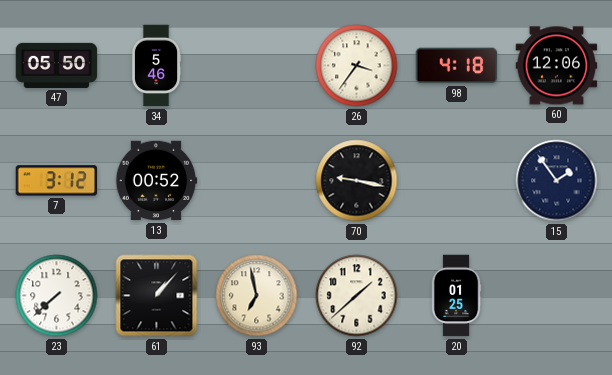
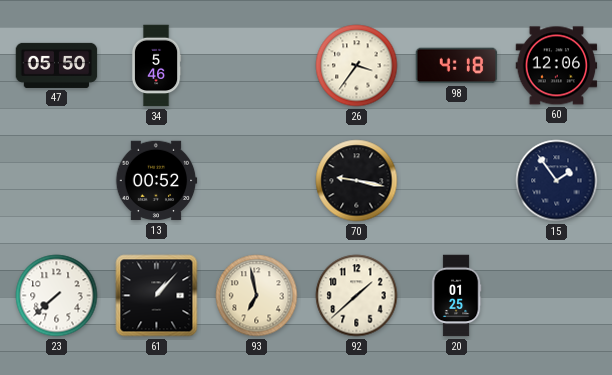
7: 3:12 -> none (57, 181)
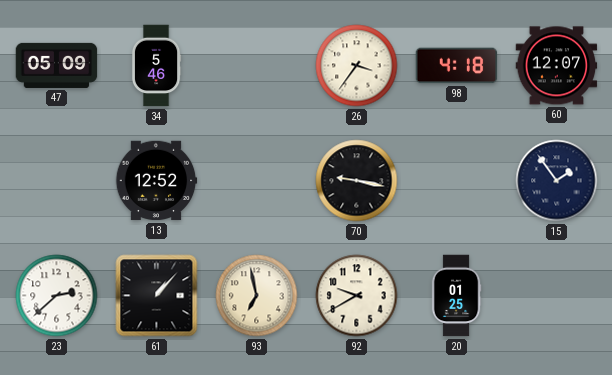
47: 05:50 -> 05:09 (57, 65)
60: 12:06 -> 12:07 (557, 66)
13: 00:52 -> 12:52 (156, 181)
23: 7:38 -> 2:38 (57, 296)
92: 1:38 -> 9:40 (357, 296)
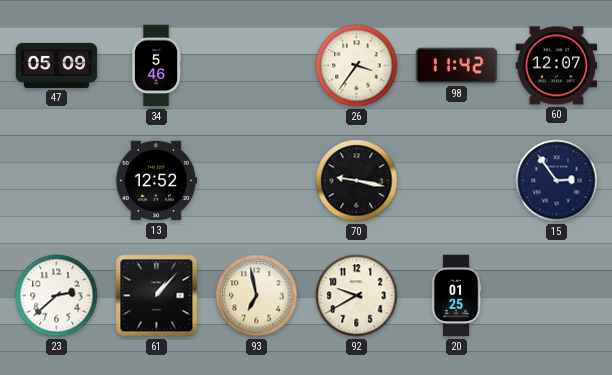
98: 4:18 -> 11:42 (457, 66)
15: 1:54 -> 2:54 (557, 181)
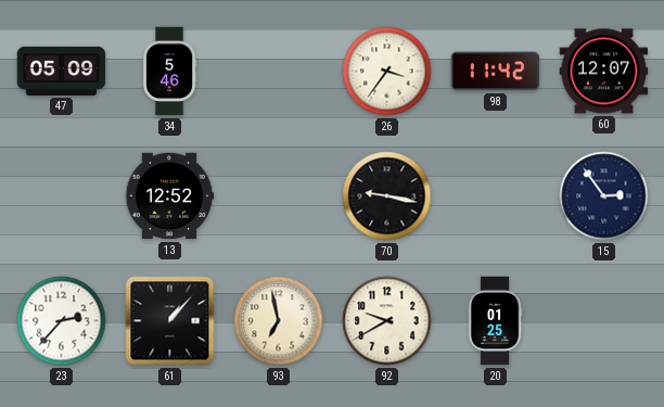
23: 2:38 -> 2:37 (62, 321)
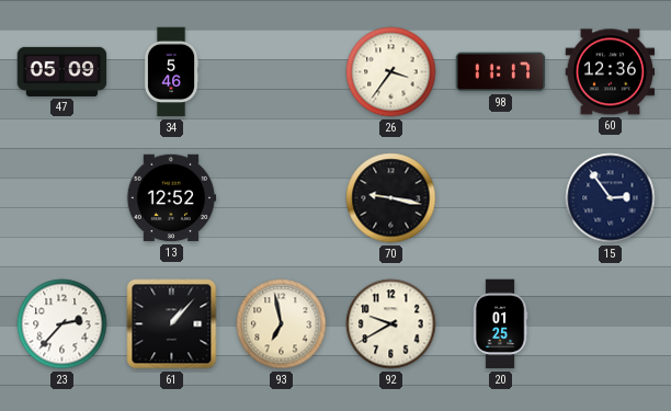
98: 11:42 -> 11:17 (501, 72)
60: 12:07 -> 12:36 (611, 72)
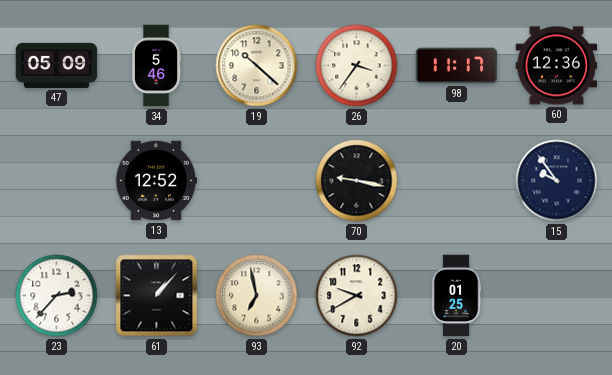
19: none -> 10:22 (257, 66)
15: 2:54 -> 9:54 (557, 181)
